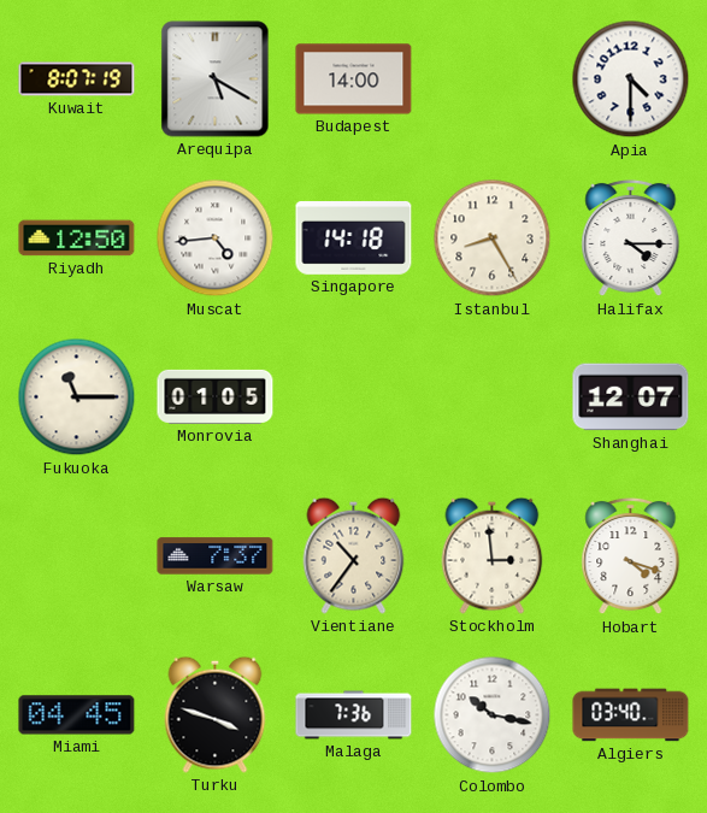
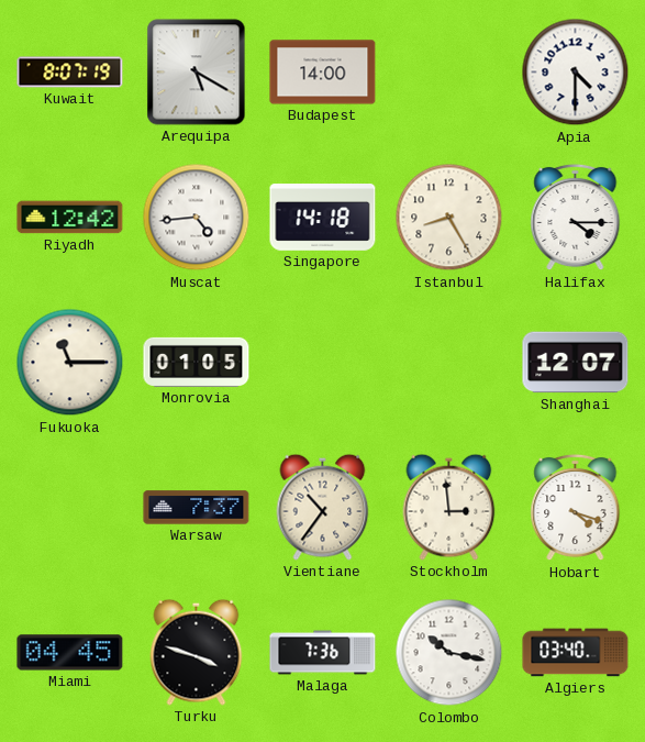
Riyadh: 12:50 -> 12:42 (70, 218)
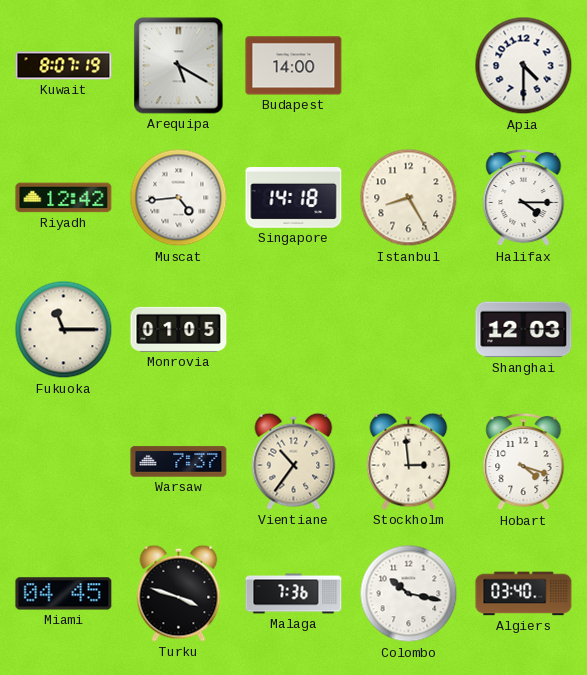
Shanghai: 12:07 -> 12:03 (524, 330)
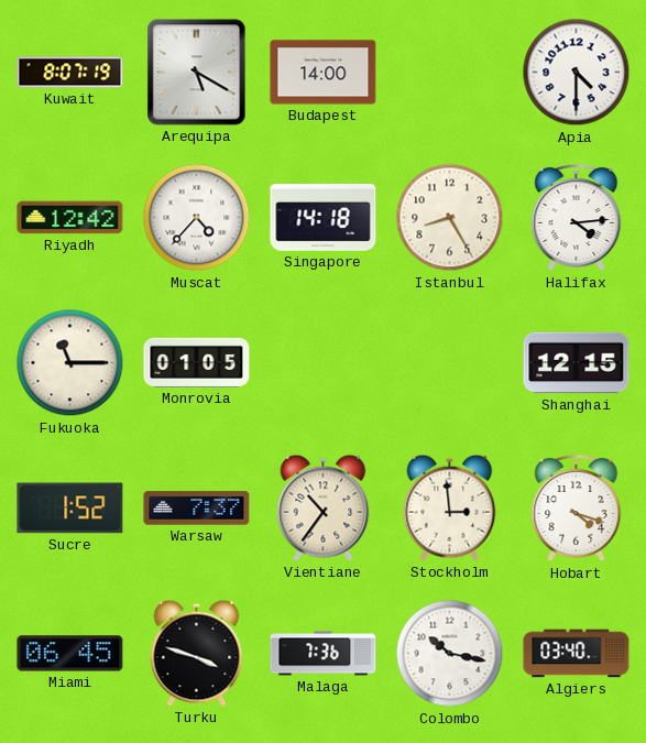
Muscat: 4:44 -> 4:37 (197, 218)
Halifax: 4:15 -> 4:14 (577, 218)
Shanghai: 12:03 -> 12:15 (577, 363)
Sucre: none -> 1:52 (70, 509)
Miami: 04:45 -> 06:45 (70, 654)
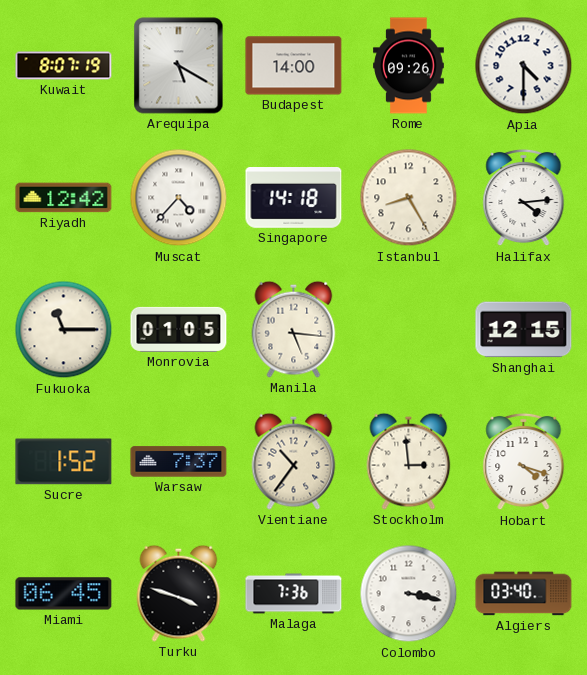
Rome: none -> 09:26 (409, 66)
Manila: none -> 5:16 (294, 329)
Colombo: 10:17 -> 3:17 (409, 594)
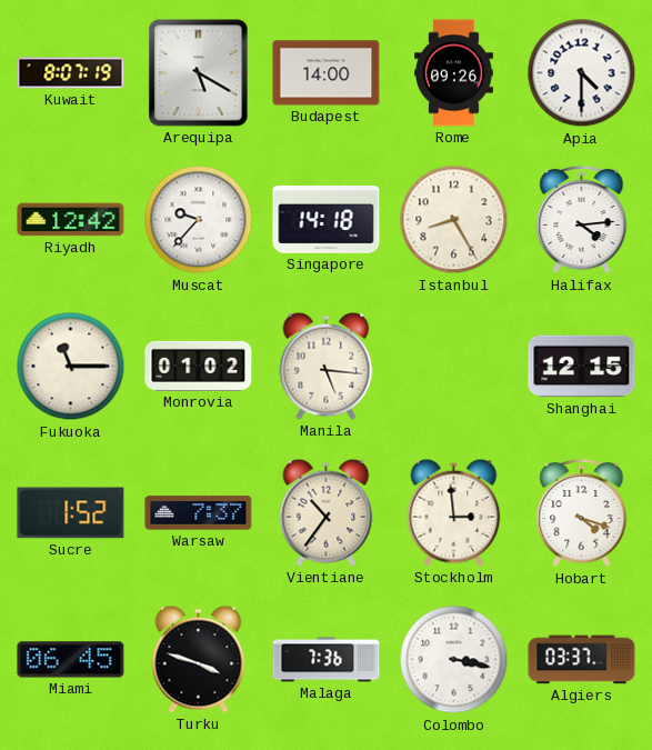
Muscat: 4:37 -> 9:37 (199, 220)
Monrovia: 01:05 -> 01:02 (199, 366)
Algiers: 03:40 -> 03:37 (582, 660)
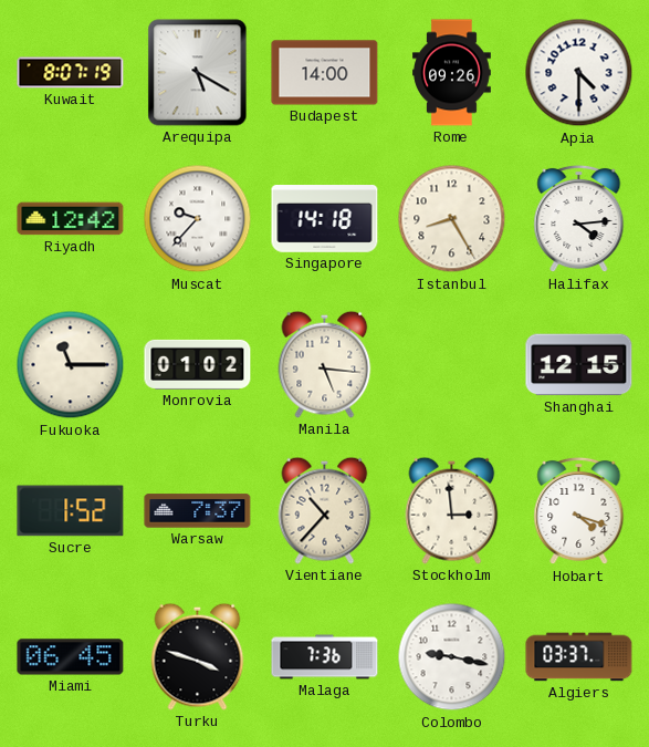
Vientiane: 10:36 -> 10:37 (325, 510)
Colombo: 3:17 -> 9:17 (452, 657)
